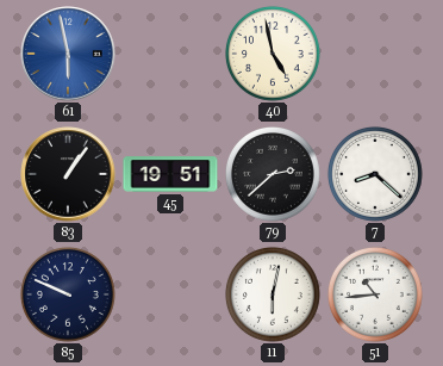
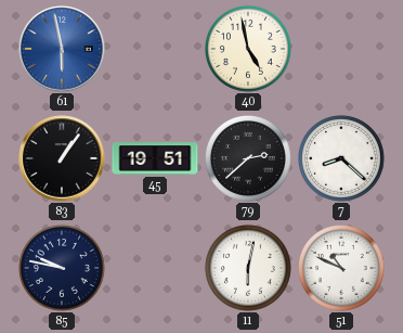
85: 9:49 -> 9:47 (62, 268)
51: 10:44 -> 10:49 (341, 268)
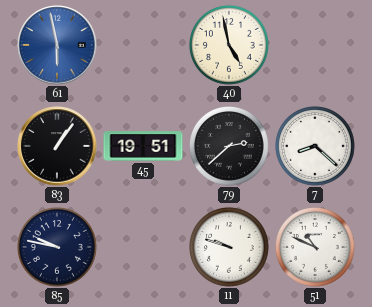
11: 6:02 -> 9:48 (229, 247)
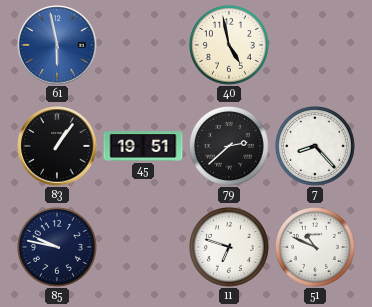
7: 8:22 -> 8:23 (315, 146)
11: 9:48 -> 6:48 (229, 247)
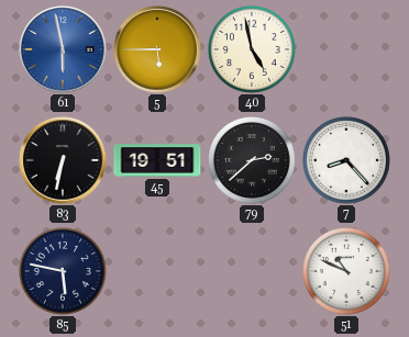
5: none -> 5:45 (157, 49)
83: 1:06 -> 6:32 (63, 160)
85: 9:47 -> 5:47 (63, 271)
11: 6:48 -> none (229, 247)
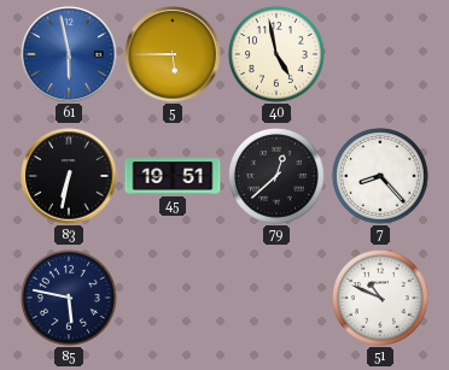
79: 2:38 -> 12:38 (276, 176)
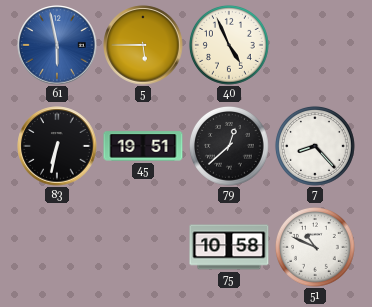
40: 4:58 -> 4:56 (229, 45)
85: 5:47 -> none (69, 298)
75: none -> 10:58 (229, 247)
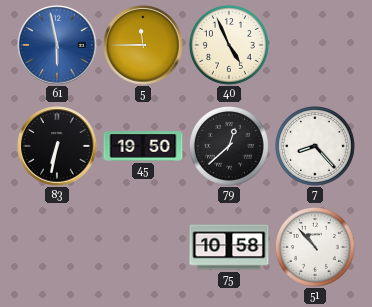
5: 5:45 -> 11:45 (143, 45)
45: 19:51 -> 19:50 (143, 146)
51: 10:49 -> 10:53 (315, 247)
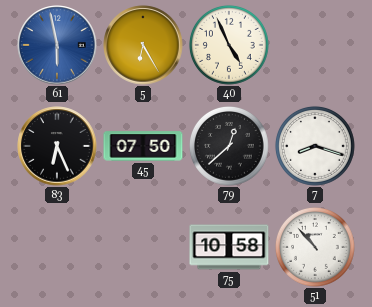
5: 11:45 -> 6:25 (143, 45)
83: 6:32 -> 6:26 (57, 146)
45: 19:50 -> 07:50 (143, 146)
7: 8:23 -> 8:18 (315, 146)
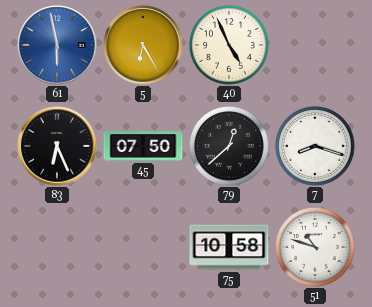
51: 10:53 -> 10:48 (315, 247)
